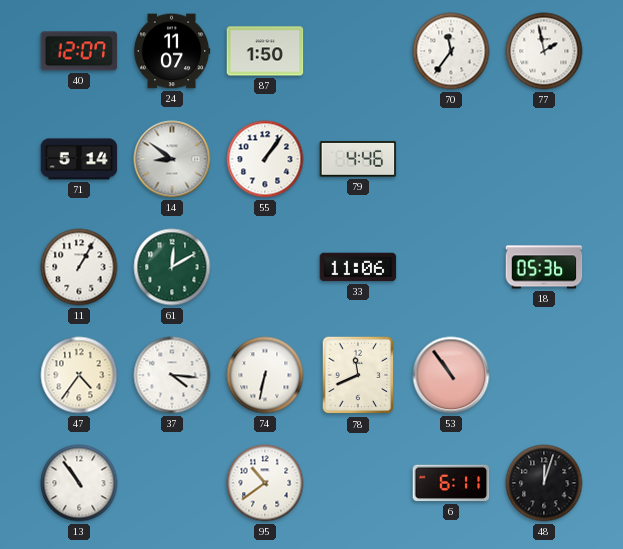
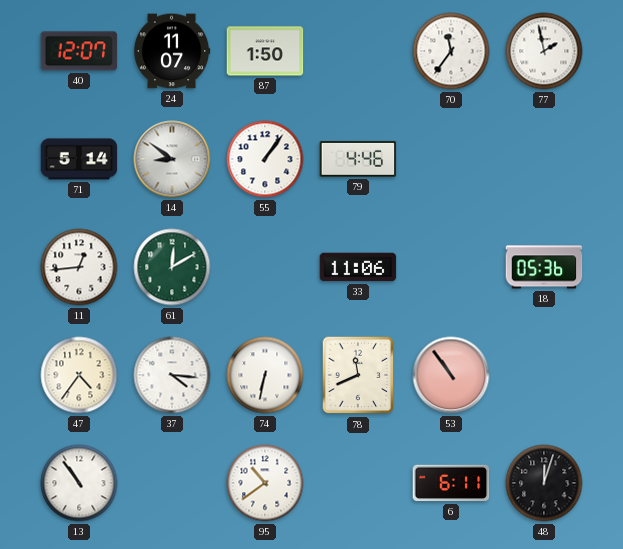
11: 1:05 -> 12:44 (79, 267)
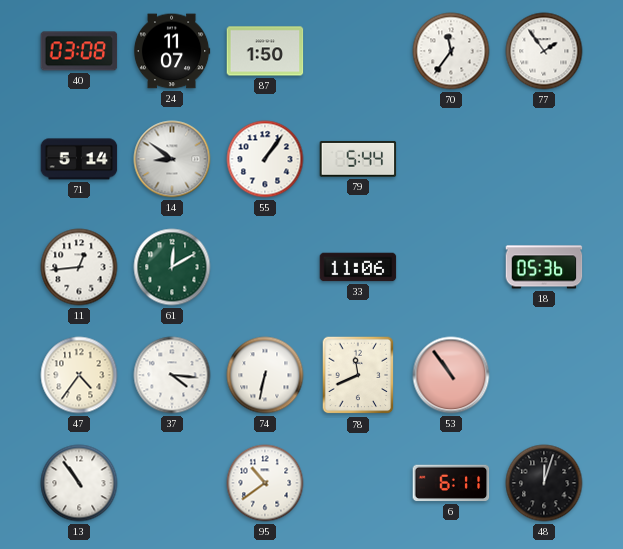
40: 12:07 -> 03:08 (79, 51)
77: 1:58 -> 1:54 (544, 51)
79: 4:46 -> 5:44 (358, 159)
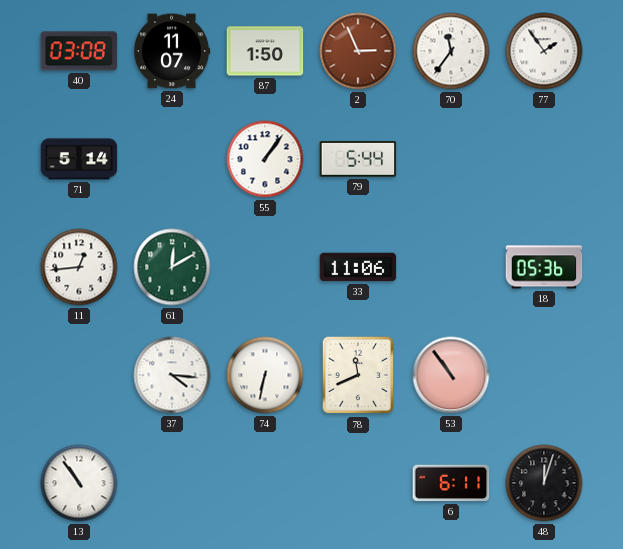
2: none -> 2:56 (358, 51)
14: 8:51 -> none (172, 159)
47: 4:36 -> none (79, 375)
95: 10:39 -> none (265, 483)
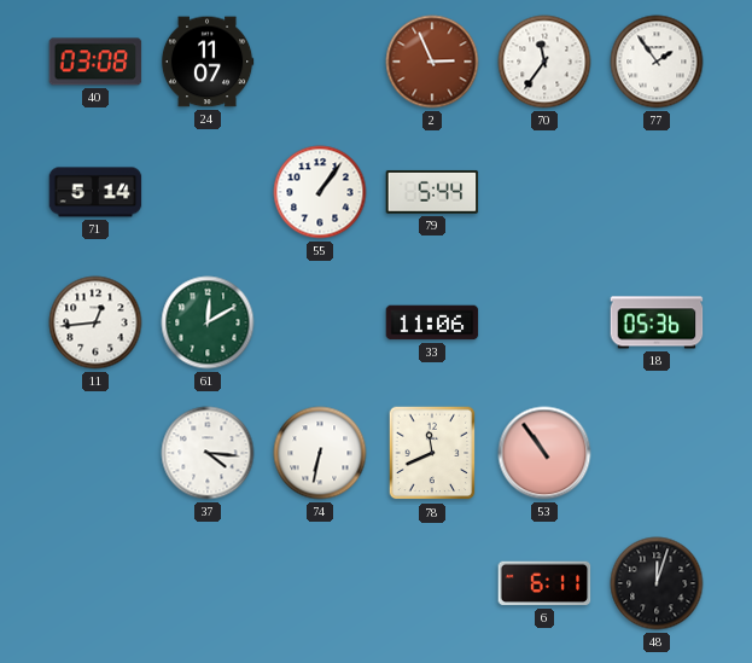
87: 1:50 -> none (265, 51)
13: 10:54 -> none (79, 483)
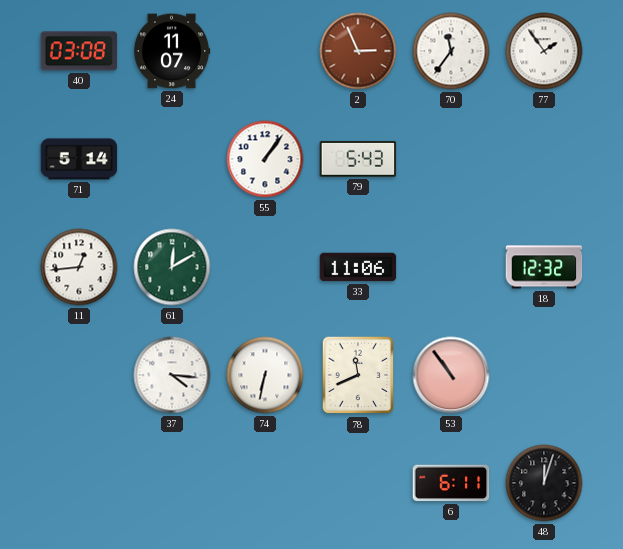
79: 5:44 -> 5:43 (358, 159)
18: 05:36 -> 12:32 (544, 267)
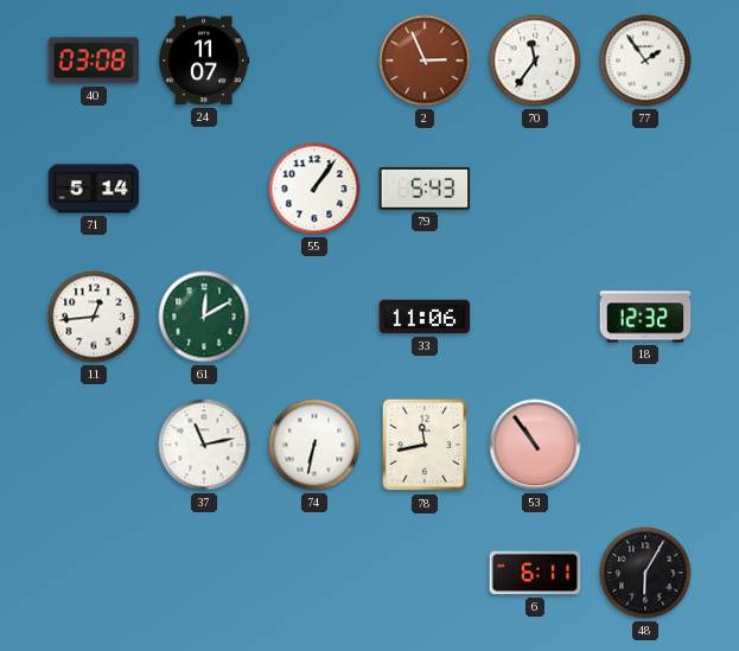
37: 4:16 -> 11:13 (204, 445)
78: 11:41 -> 11:43 (425, 445)
48: 12:03 -> 6:05 (645, 573)
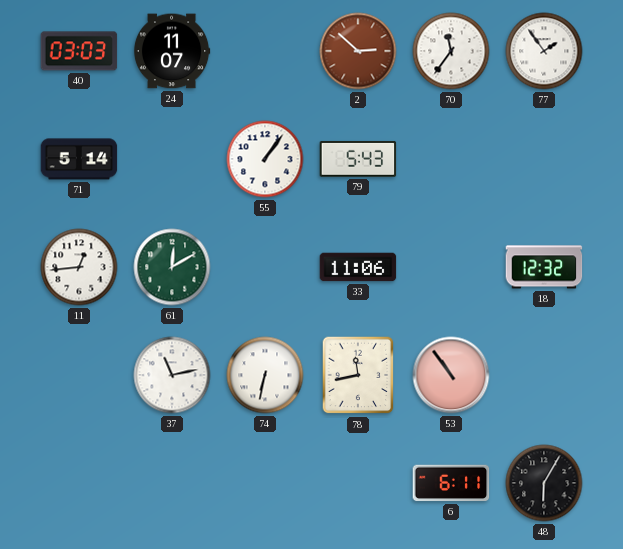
40: 03:08 -> 03:03 (79, 51)
2: 2:56 -> 2:52 (358, 51)
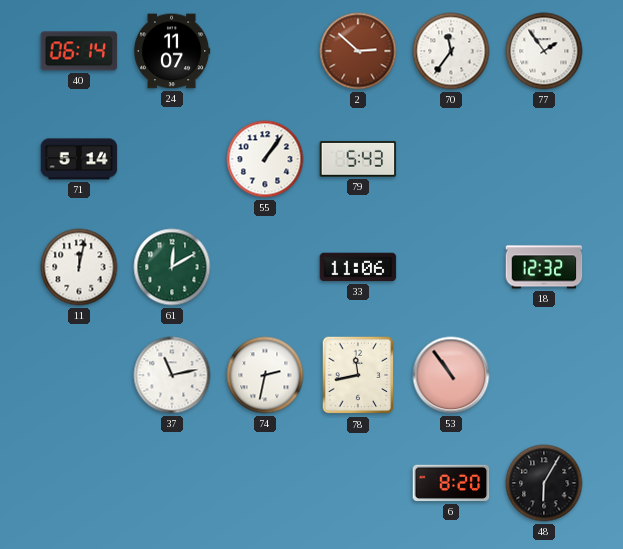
40: 03:03 -> 06:14 (79, 51)
11: 12:44 -> 12:02 (79, 267)
74: 6:32 -> 2:32 (265, 375)
6: 6:11 -> 8:20 (451, 483)
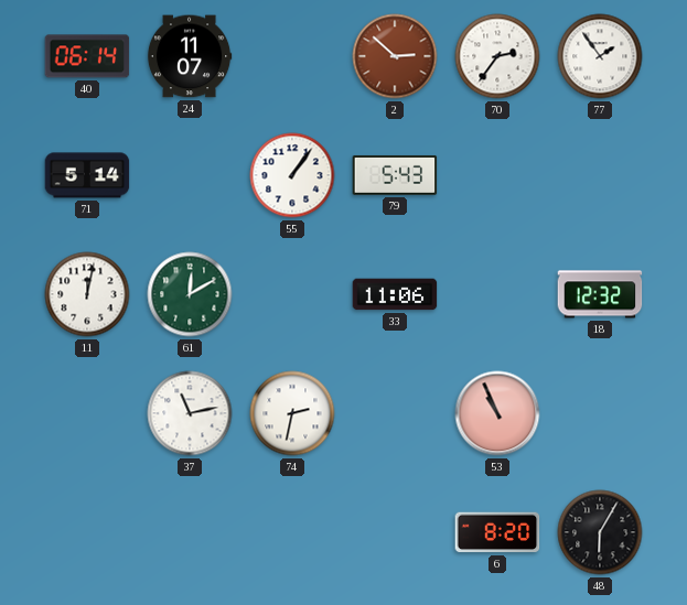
70: 11:36 -> 2:36 (497, 56)
78: 11:43 -> none (358, 375)
53: 10:54 -> 10:56 (497, 413)
